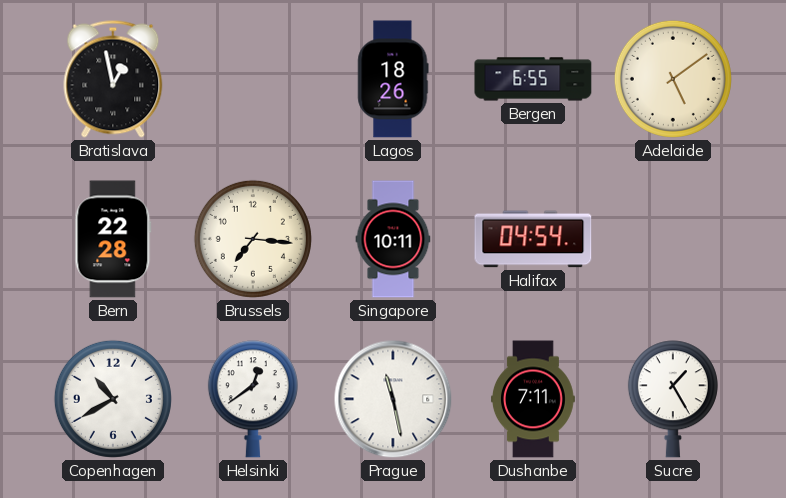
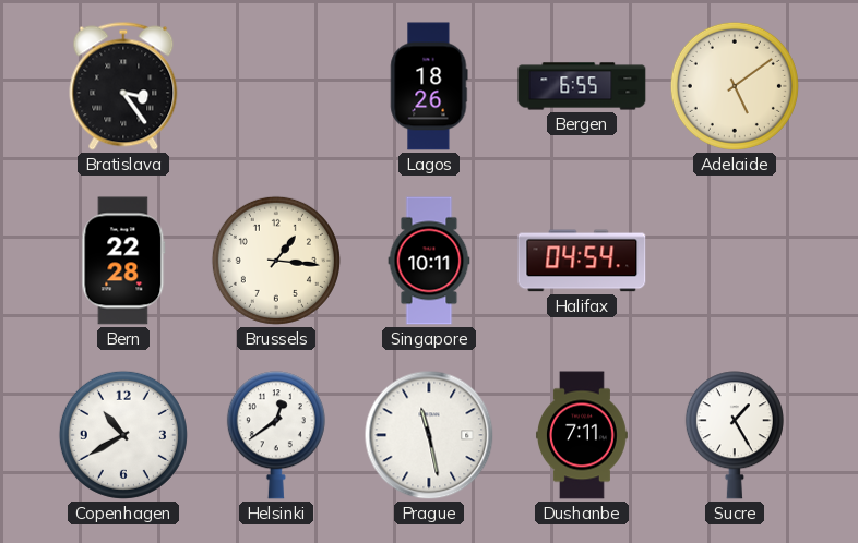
Bratislava: 12:58 -> 3:24 (123, 86)
Brussels: 7:16 -> 1:16 (276, 261)
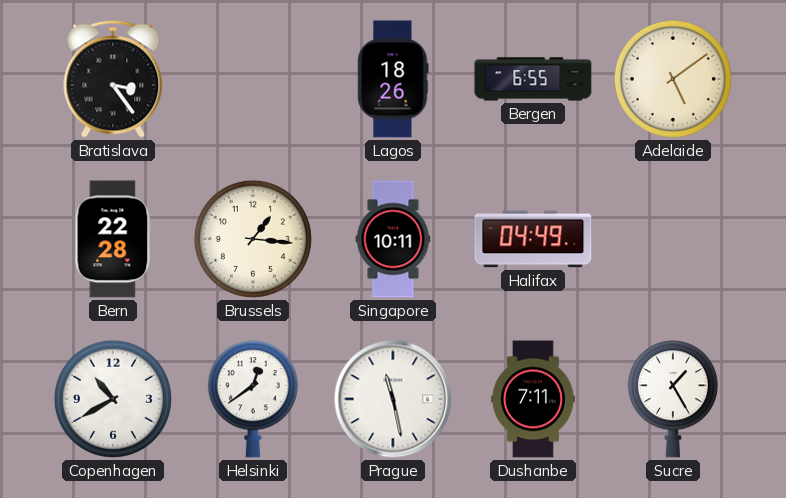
Halifax: 04:54 -> 04:49 (533, 239)
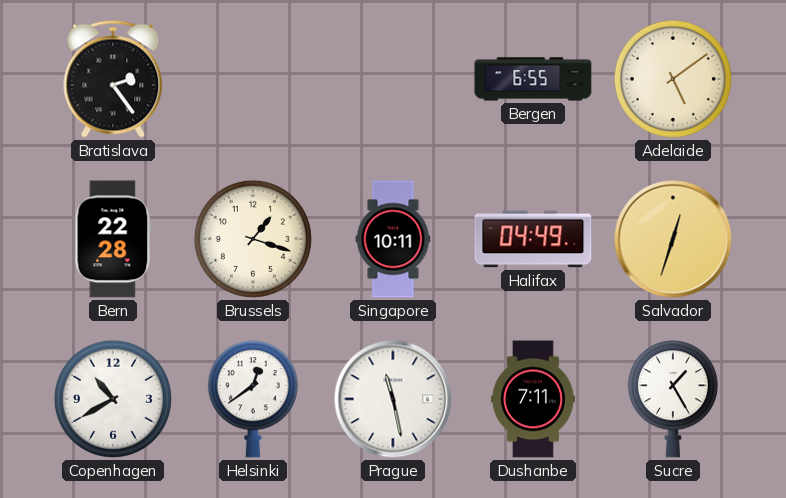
Bratislava: 3:24 -> 2:24 (113, 79)
Lagos: 18:26 -> none (393, 79)
Brussels: 1:16 -> 1:18 (253, 239)
Salvador: none -> 12:33 (673, 239)
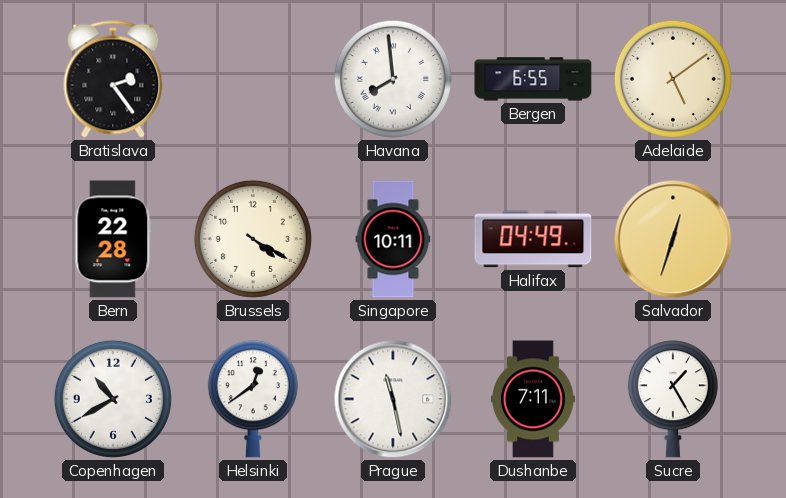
Havana: none -> 7:59 (393, 79)
Brussels: 1:18 -> 4:20 (253, 239)
